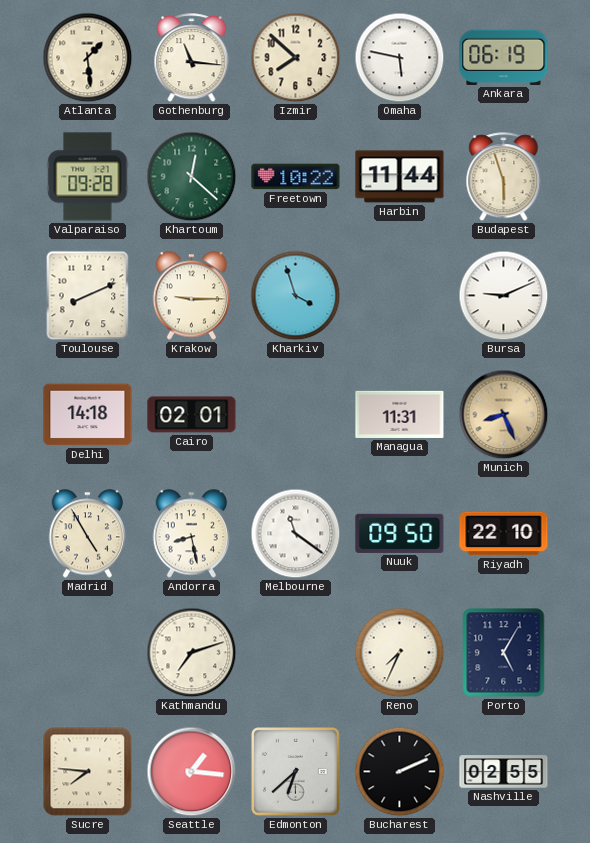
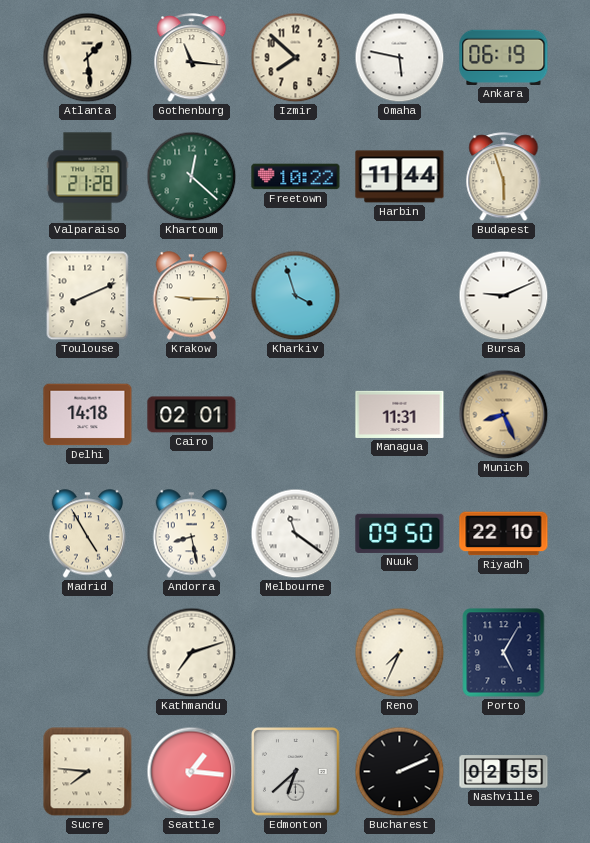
Valparaiso: 09:28 -> 21:28 (88, 177)
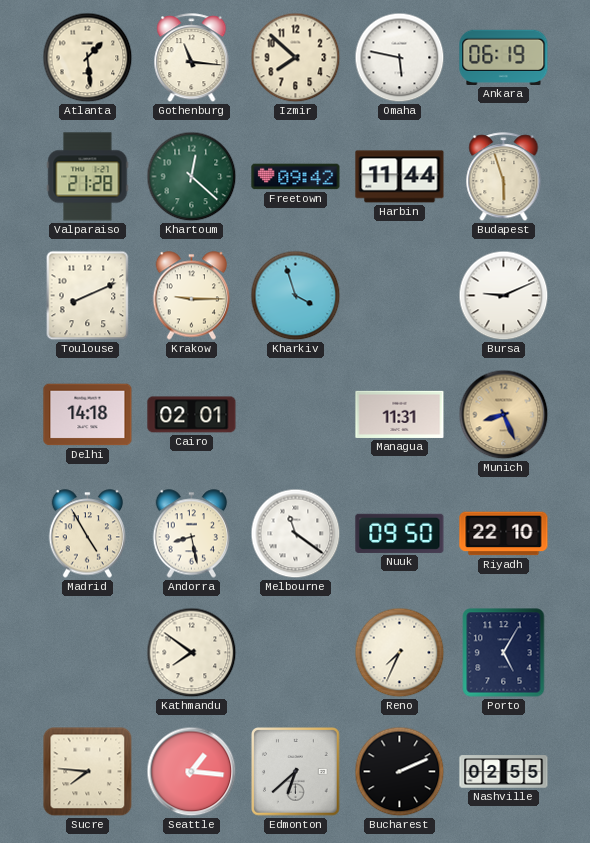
Freetown: 10:22 -> 09:42 (296, 177)
Kathmandu: 7:12 -> 7:51 (192, 653)
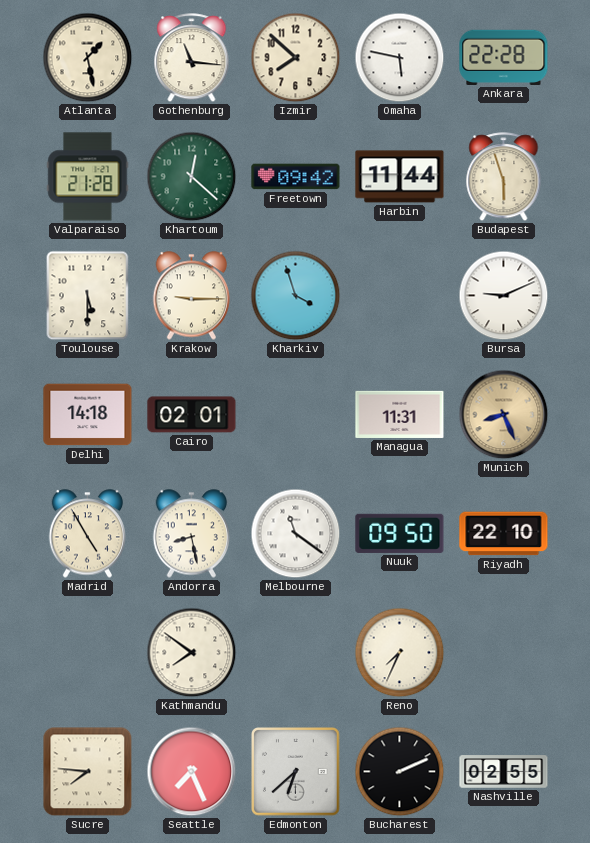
Atlanta: 1:29 -> 1:28 (88, 58)
Ankara: 06:19 -> 22:28 (504, 57)
Toulouse: 8:11 -> 5:30 (88, 296)
Porto: 5:05 -> none (504, 653)
Seattle: 1:16 -> 7:26 (192, 772)
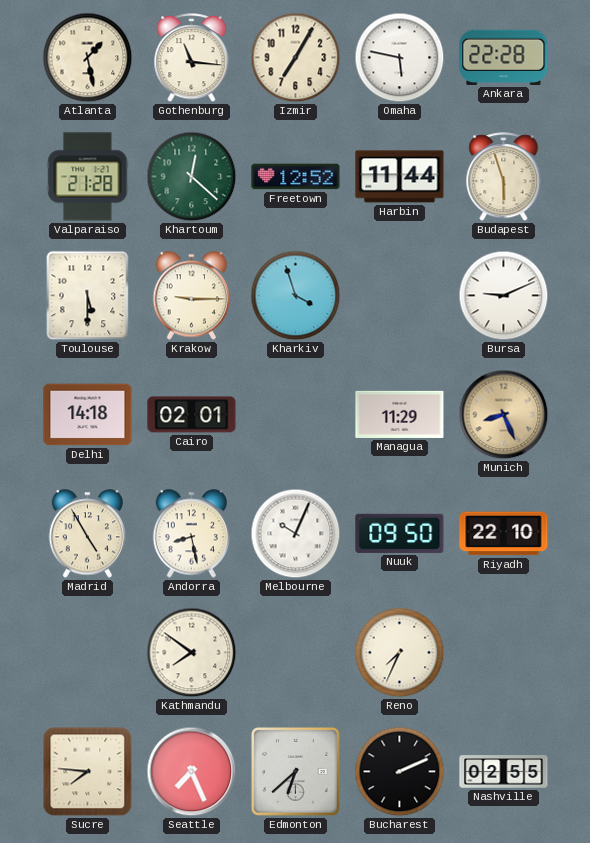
Izmir: 7:52 -> 7:05 (296, 58)
Freetown: 09:42 -> 12:52 (296, 177)
Managua: 11:31 -> 11:29 (400, 414)
Melbourne: 11:21 -> 10:04 (296, 534)
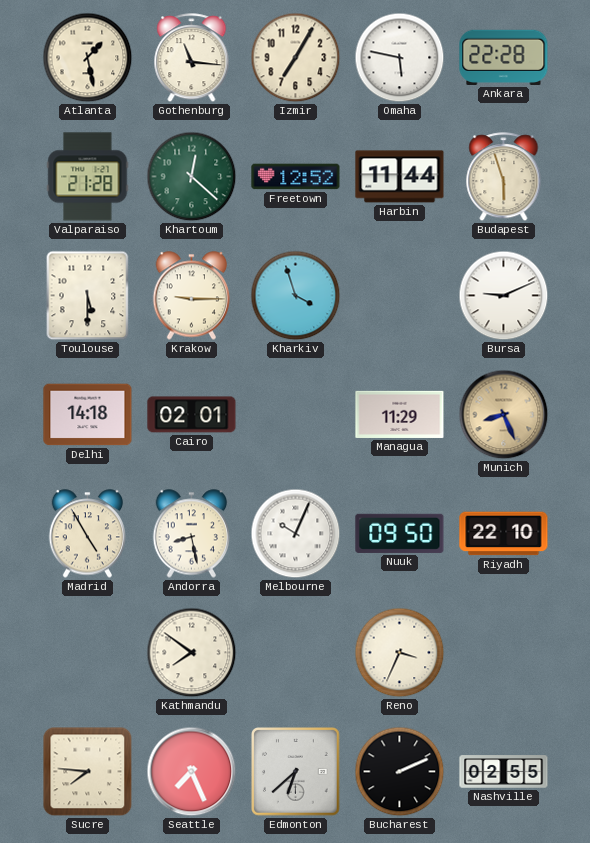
Reno: 7:34 -> 3:34 (400, 653)
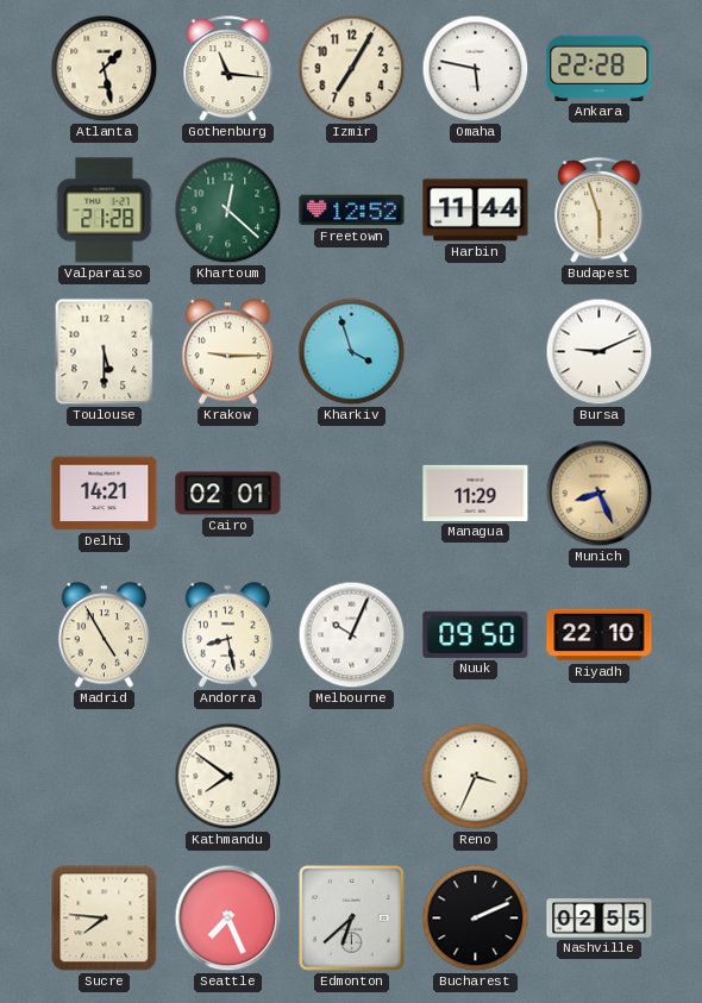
Delhi: 14:18 -> 14:21 (105, 494)
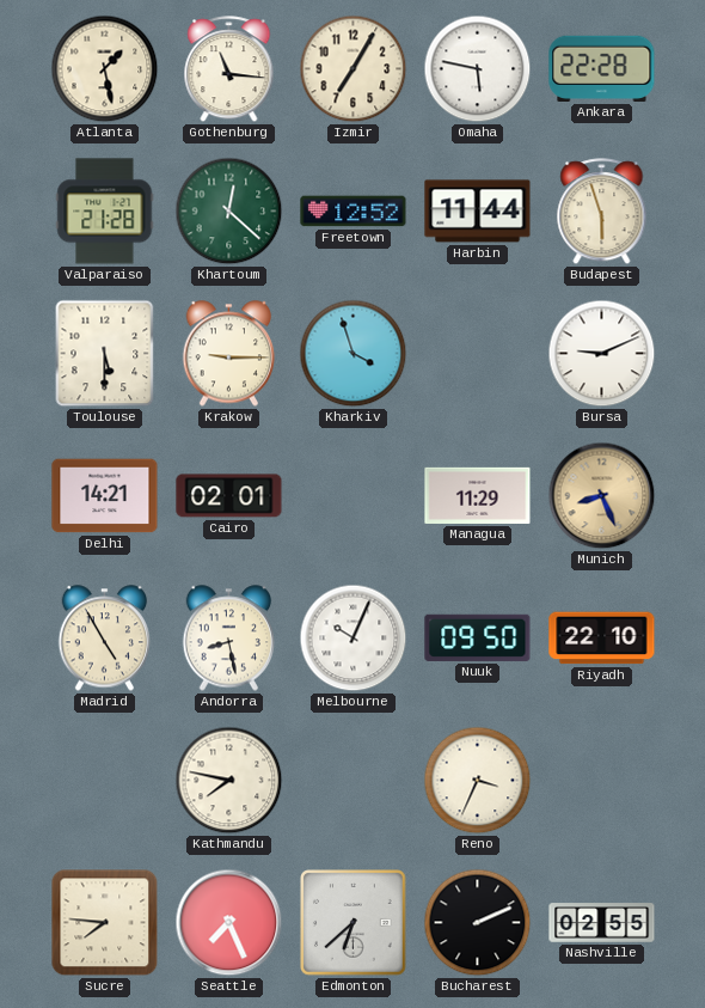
Kathmandu: 7:51 -> 7:47 (229, 781)
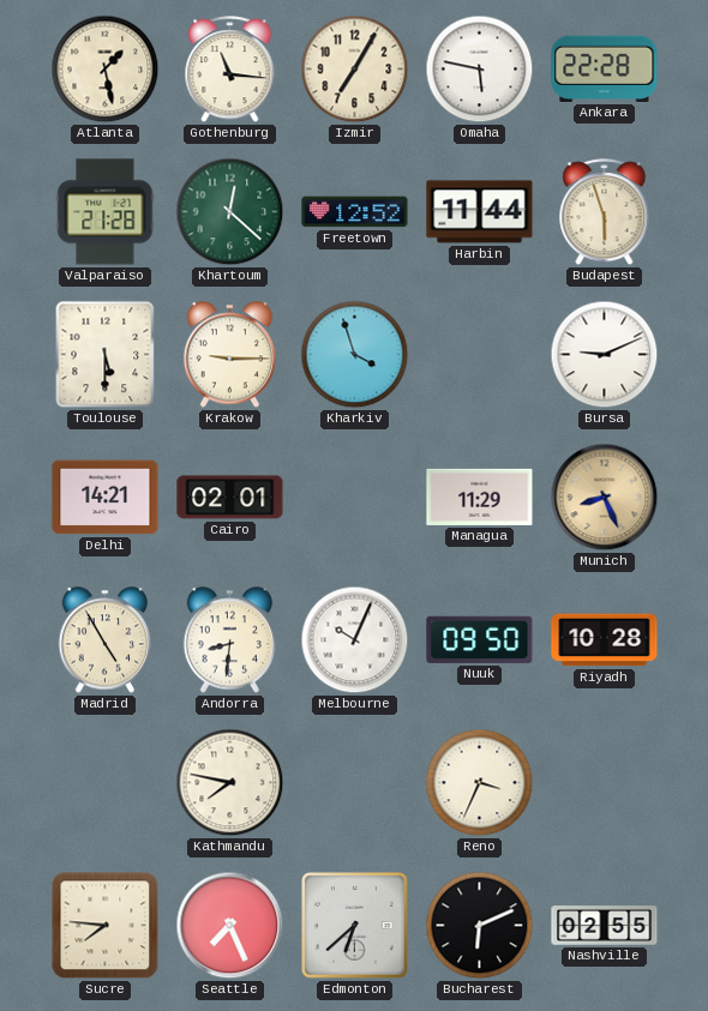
Andorra: 8:28 -> 8:31 (230, 640)
Riyadh: 22:10 -> 10:28 (605, 640)
Bucharest: 2:11 -> 6:11 (480, 926)
